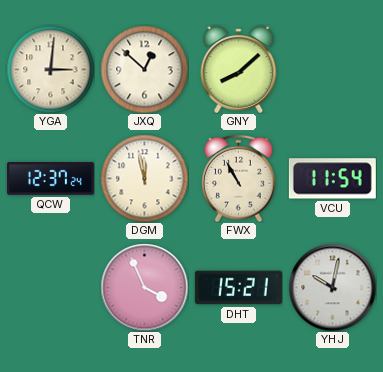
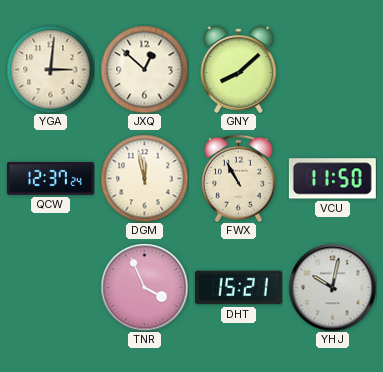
VCU: 11:54 -> 11:50 (332, 179)
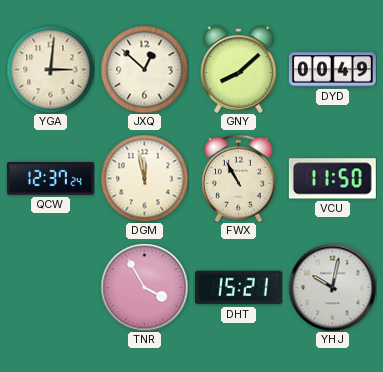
DYD: none -> 00:49 (332, 70)
TNR: 3:56 -> 3:55 (144, 287)
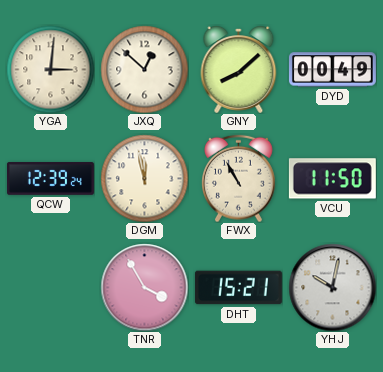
QCW: 12:37 -> 12:39 (50, 179)
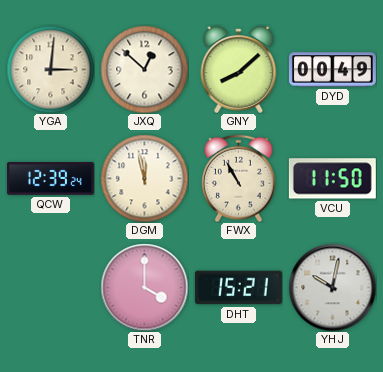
TNR: 3:55 -> 4:00 (144, 287)
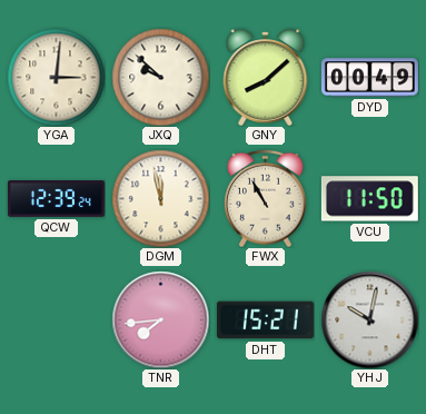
JXQ: 12:52 -> 9:52 (160, 77)
TNR: 4:00 -> 7:44 (160, 319)
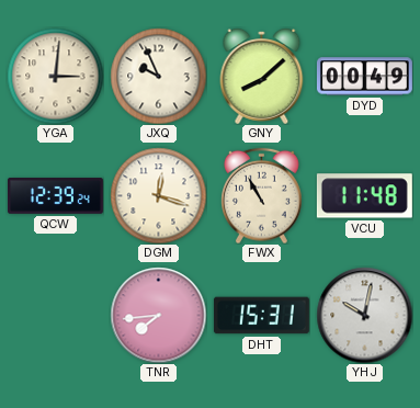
JXQ: 9:52 -> 9:56 (158, 76)
DGM: 11:58 -> 12:18 (158, 195)
VCU: 11:50 -> 11:48 (364, 196)
DHT: 15:21 -> 15:31 (261, 316)
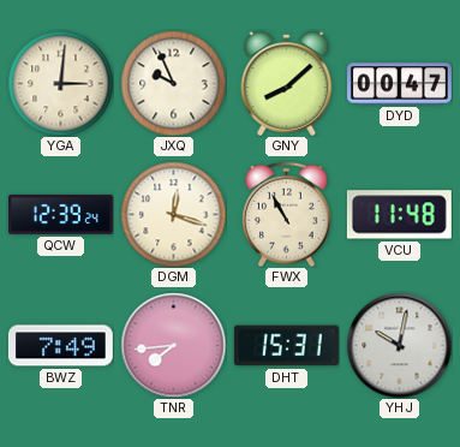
DYD: 00:49 -> 00:47 (399, 84)
BWZ: none -> 7:49 (60, 346)
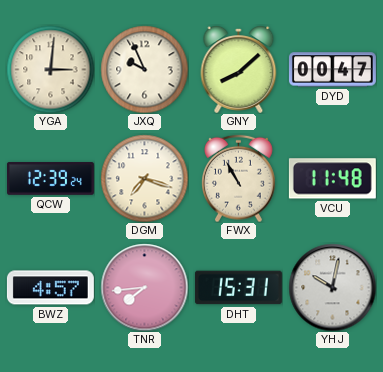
DGM: 12:18 -> 7:18 (144, 178)
BWZ: 7:49 -> 4:57 (50, 288)
